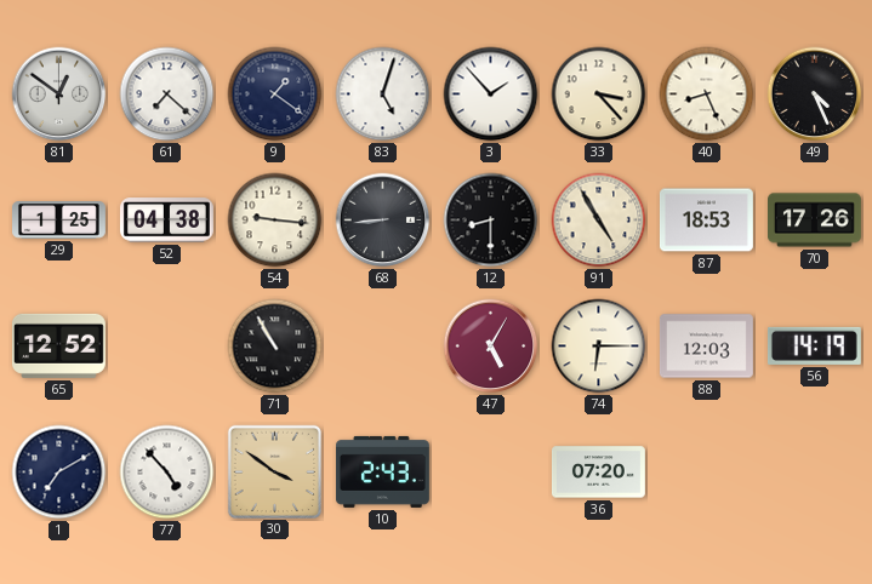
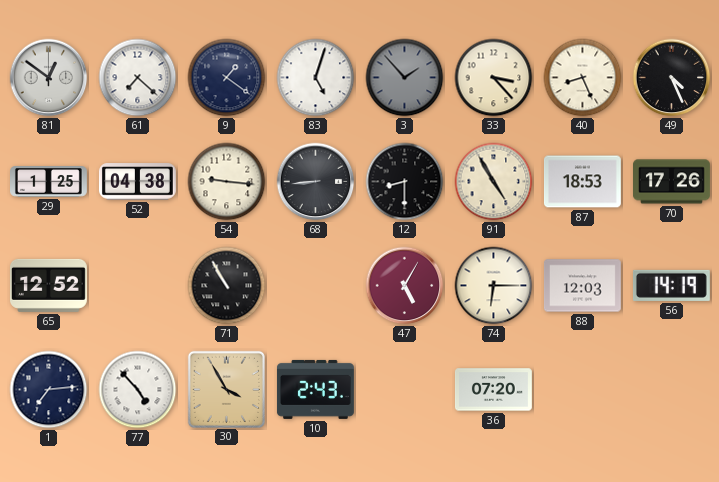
3 dial: white -> grey (405, 78)
1: 7:10 -> 7:14 (49, 390)
30: 3:51 -> 3:55 (226, 389)
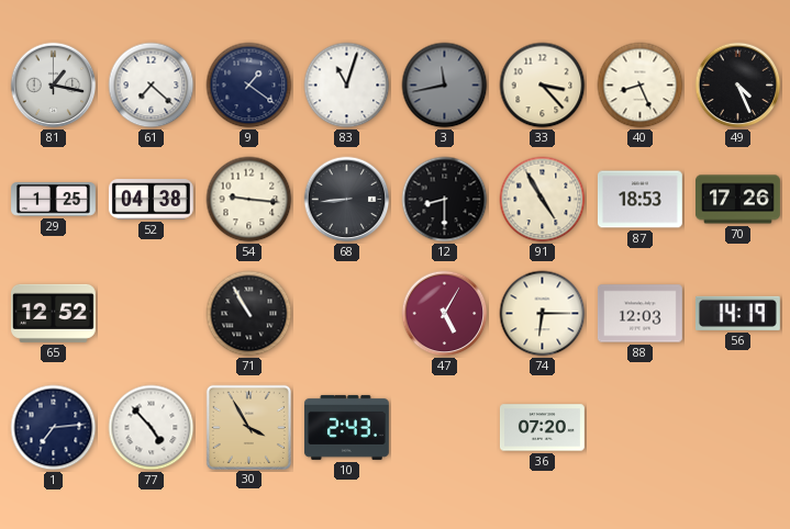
81: 12:51 -> 1:17 (54, 86)
83: 5:03 -> 11:03 (347, 86)
3: 1:53 -> 11:43 (445, 86)
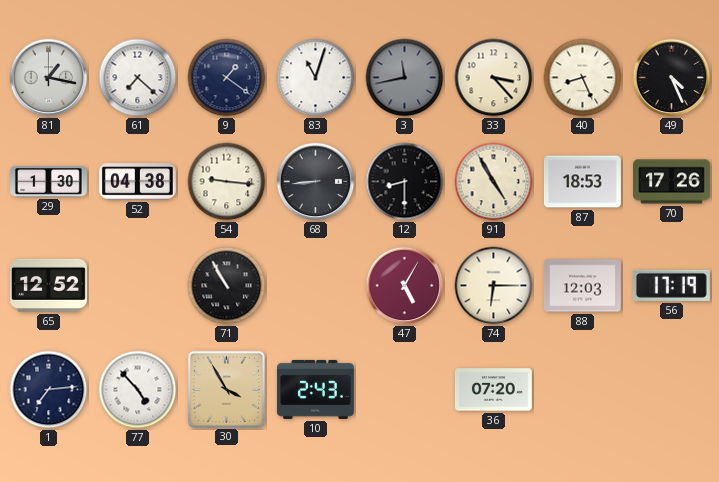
29: 1:25 -> 1:30 (49, 182)
56: 14:19 -> 17:19 (671, 285)
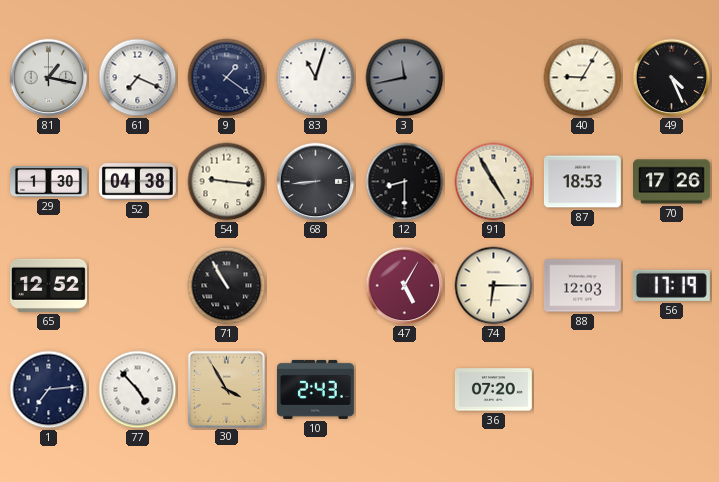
61: 7:22 -> 7:19 (138, 78)
33: 3:23 -> none (494, 78)
40: 8:26 -> 9:05 (583, 78)
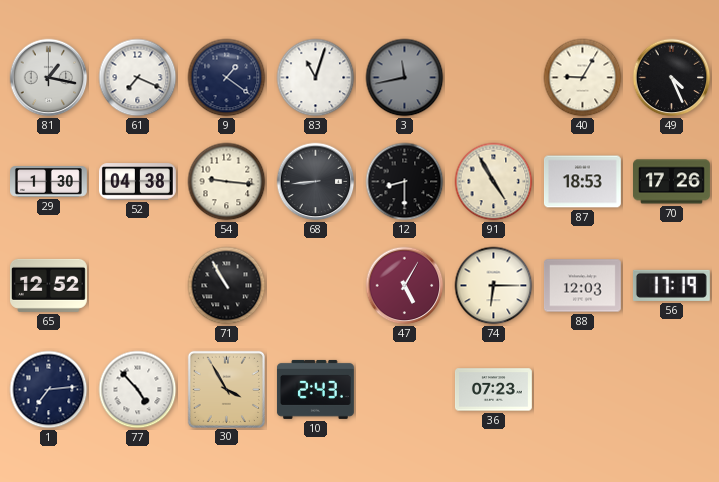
36: 07:20 -> 07:23 (493, 390)
